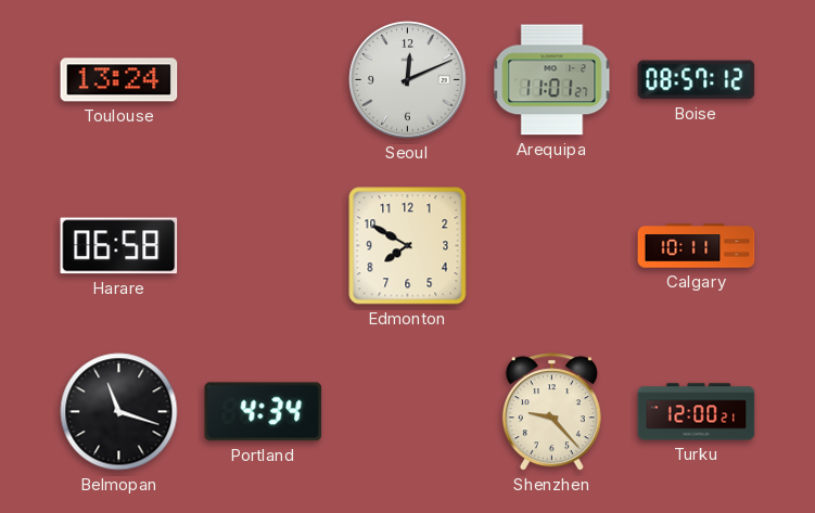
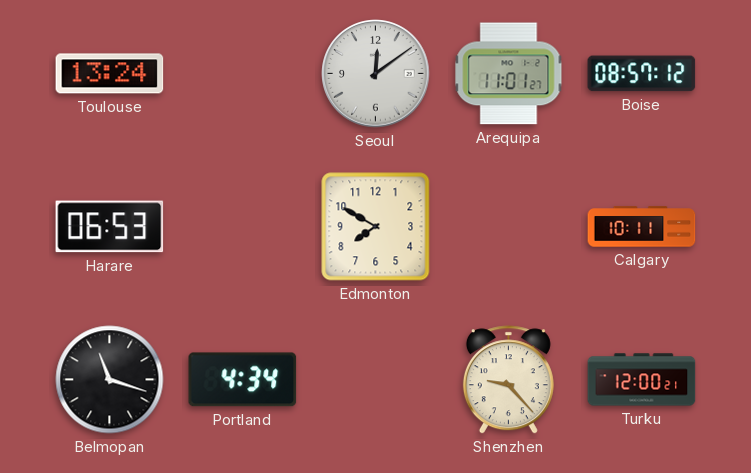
Seoul: 12:11 -> 12:09 (376, 74)
Harare: 06:58 -> 06:53 (110, 227)
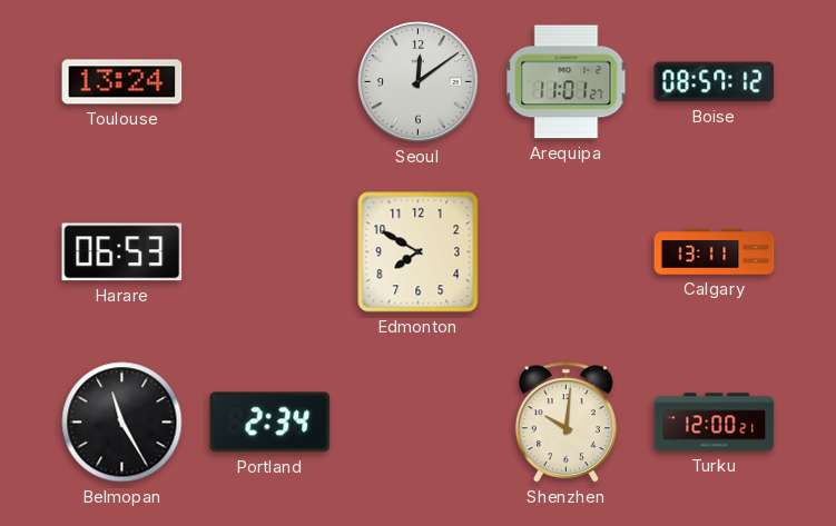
Calgary: 10:11 -> 13:11 (715, 252)
Belmopan: 11:18 -> 11:25 (122, 423)
Portland: 4:34 -> 2:34 (271, 423)
Shenzhen: 9:23 -> 10:01 (565, 423)
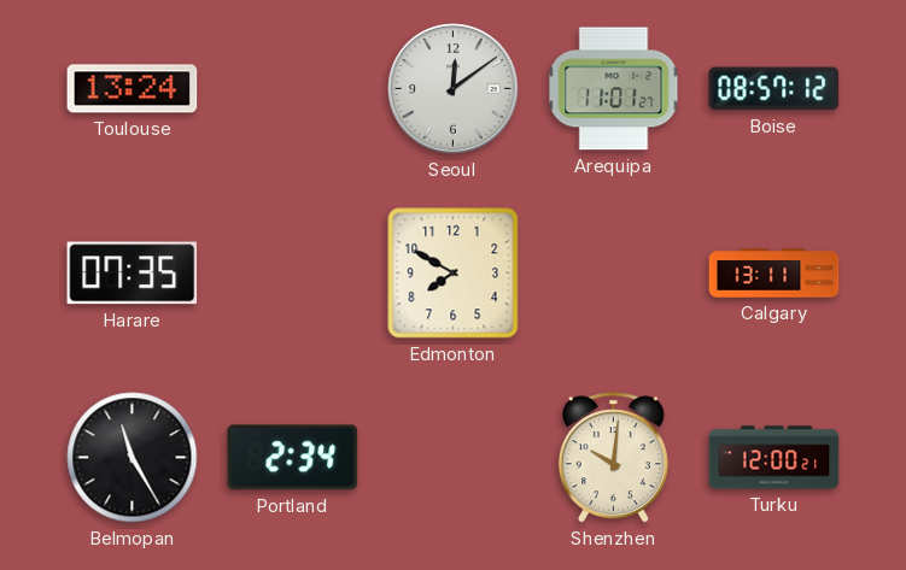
Harare: 06:53 -> 07:35 (133, 274)
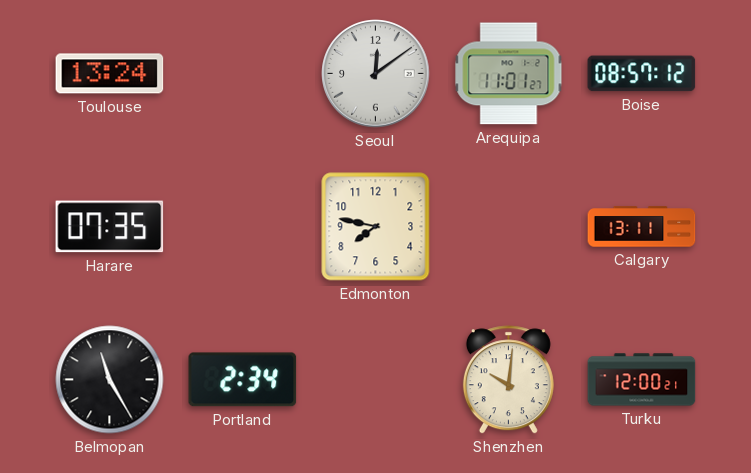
Edmonton: 7:50 -> 7:47 (376, 227)
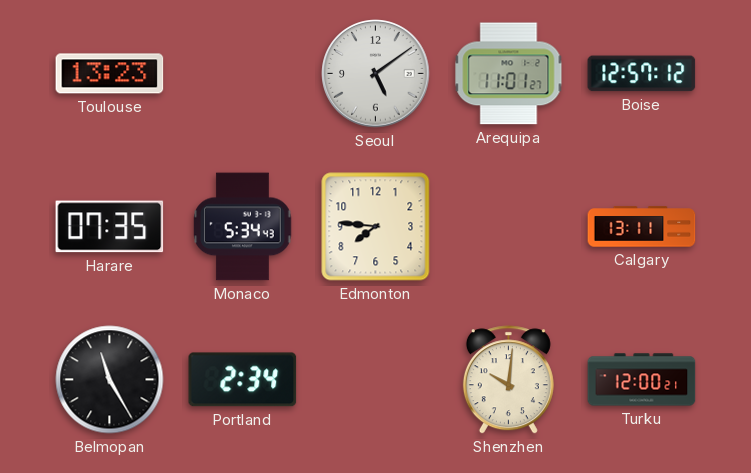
Toulouse: 13:24 -> 13:23 (110, 74)
Seoul: 12:09 -> 5:09 (376, 74)
Boise: 08:57 -> 12:57 (642, 74)
Monaco: none -> 5:34 (243, 227)
Edmonton: 7:47 -> 7:46 (376, 227)
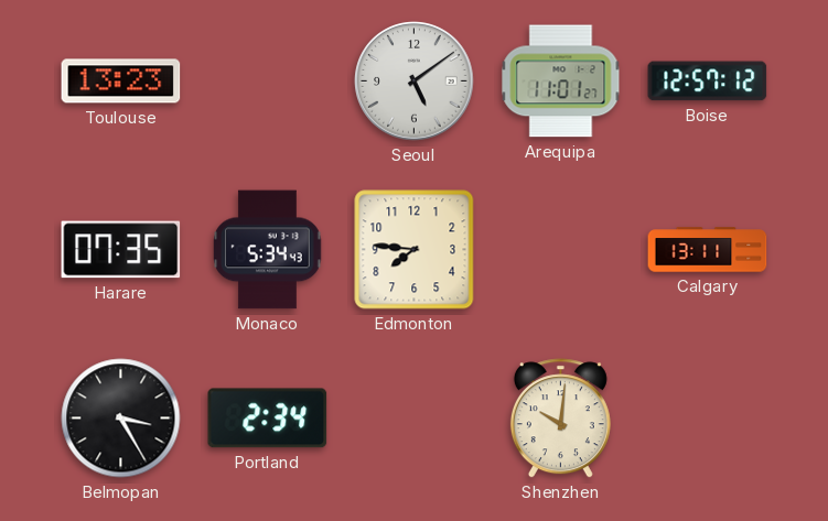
Belmopan: 11:25 -> 3:25 (121, 419)
Turku: 12:00 -> none (642, 380)
